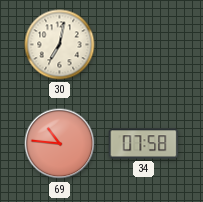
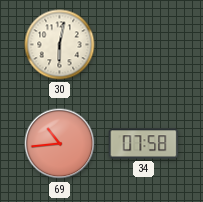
30: 7:02 -> 6:02 (60, 45)
69: 10:46 -> 10:44 (60, 144)
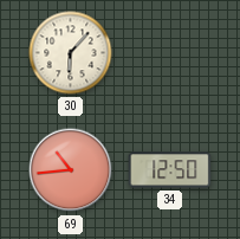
30: 6:02 -> 6:07 (71, 53)
34: 07:58 -> 12:50 (170, 170)
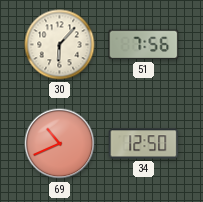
51: none -> 7:56 (144, 45)
69: 10:44 -> 10:41 (60, 144)
